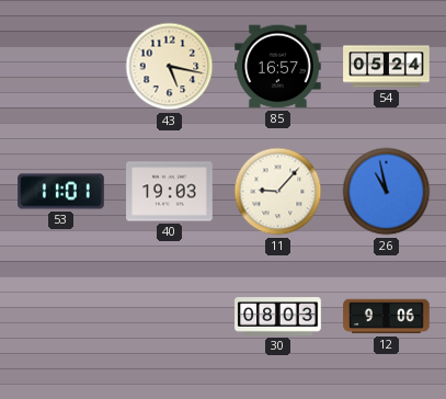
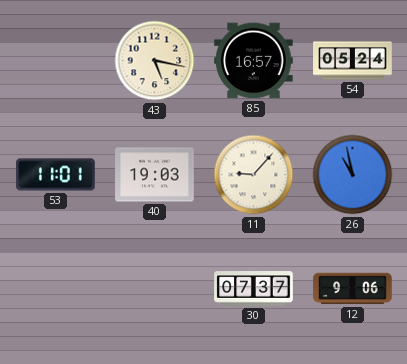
30: 08:03 -> 07:37 (254, 289)
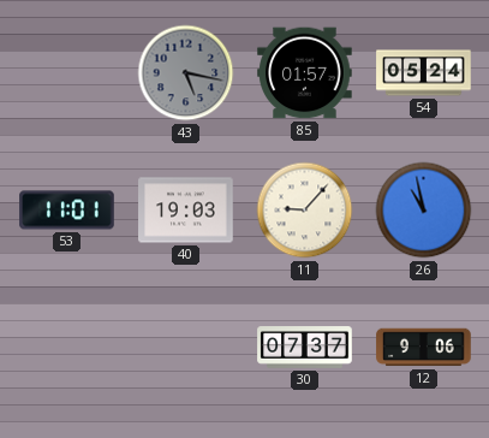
43 dial: cream -> grey (186, 73)
85: 16:57 -> 01:57 (305, 73)
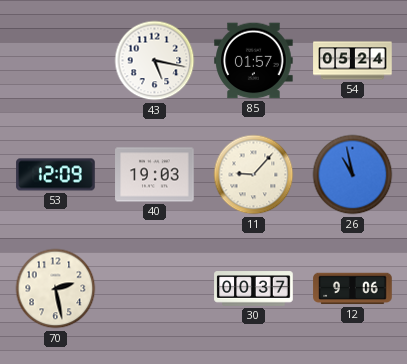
43 dial: grey -> white (155, 61)
53: 11:01 -> 12:09 (56, 175)
70: none -> 2:28 (56, 289)
30: 07:37 -> 00:37 (254, 289)
